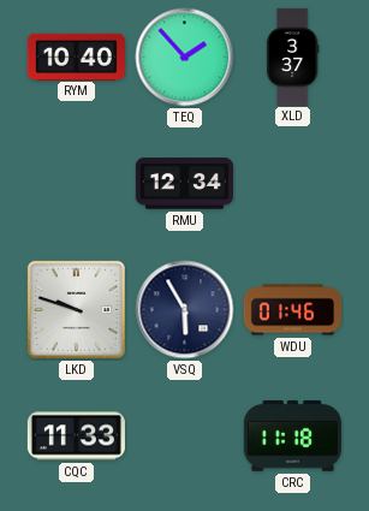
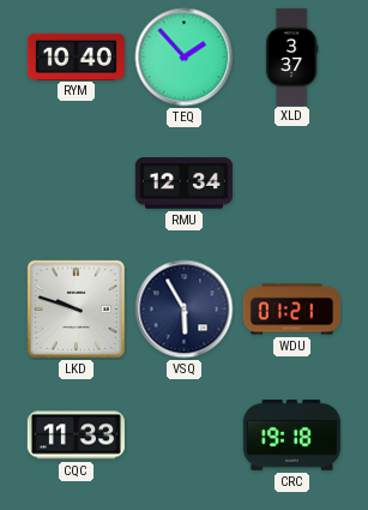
WDU: 01:46 -> 01:21 (291, 310)
CRC: 11:18 -> 19:18 (291, 434)
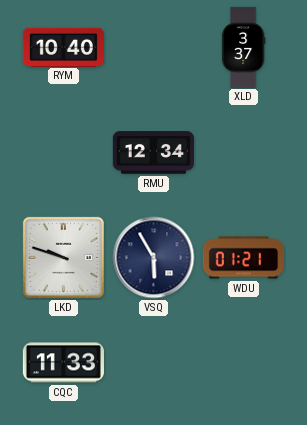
TEQ: 1:53 -> none (185, 58)
CRC: 19:18 -> none (291, 434)
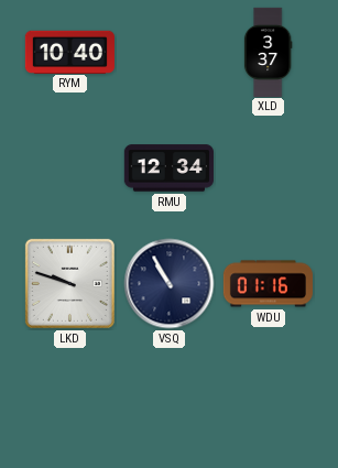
VSQ: 5:55 -> 10:55 (170, 284)
WDU: 01:21 -> 01:16 (268, 284)
CQC: 11:33 -> none (63, 363)
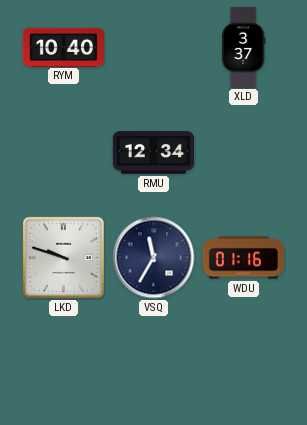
VSQ: 10:55 -> 11:35 (154, 258)
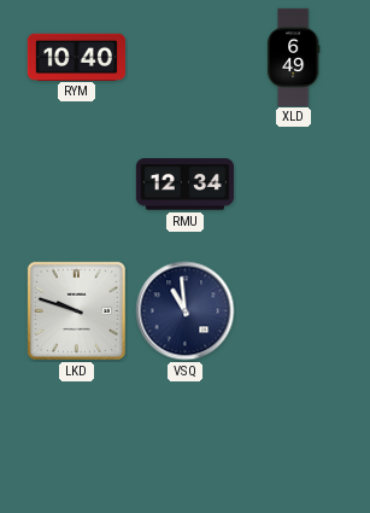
XLD: 3:37 -> 6:49 (293, 57)
VSQ: 11:35 -> 10:59 (186, 311)
WDU: 01:16 -> none (243, 258)
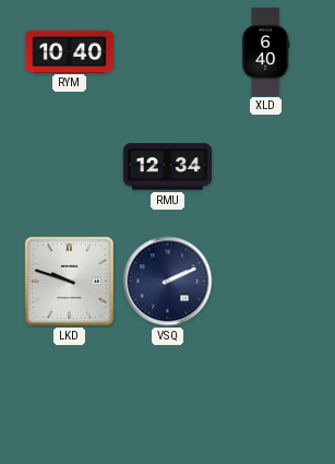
XLD: 6:49 -> 6:40 (265, 51)
VSQ: 10:59 -> 2:11 (168, 282)
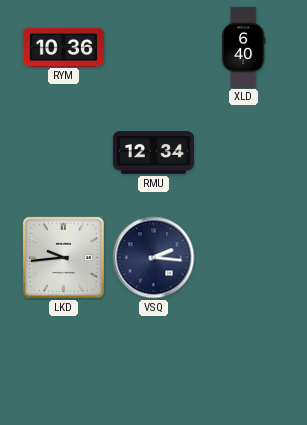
RYM: 10:40 -> 10:36 (63, 47)
LKD: 9:48 -> 9:44 (63, 257)
VSQ: 2:11 -> 2:16 (154, 258)
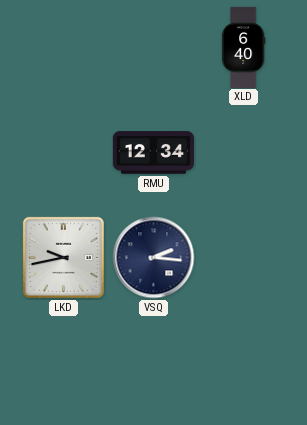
RYM: 10:36 -> none (63, 47)
LKD: 9:44 -> 9:43 (63, 257)
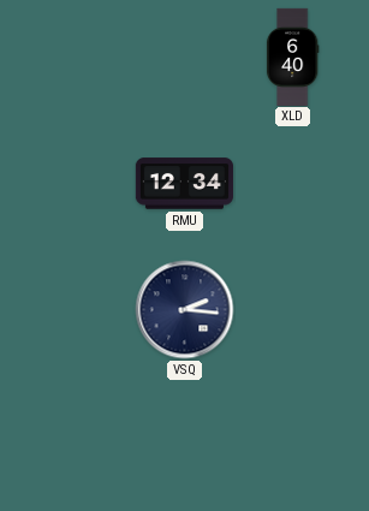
LKD: 9:43 -> none (63, 257)
